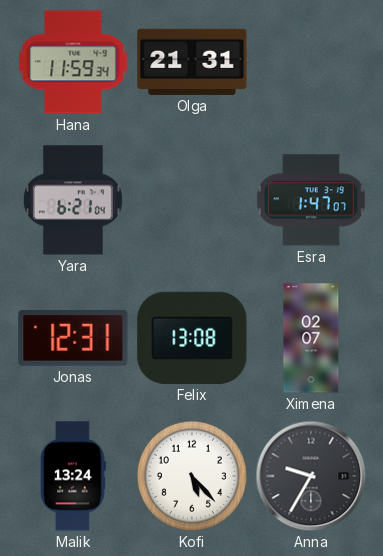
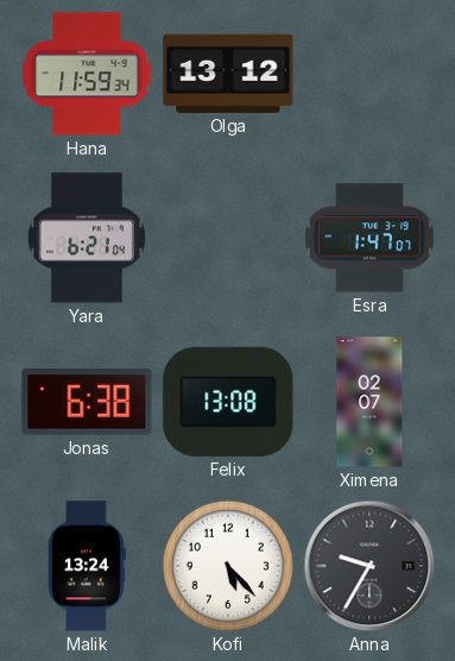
Olga: 21:31 -> 13:12 (228, 74)
Jonas: 12:31 -> 6:38 (87, 403)
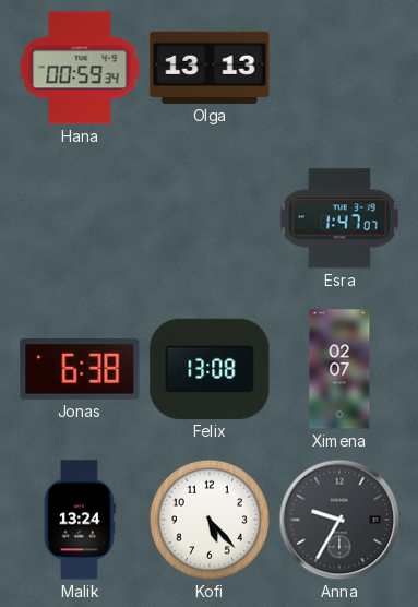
Hana: 11:59 -> 00:59 (80, 68)
Olga: 13:12 -> 13:13 (210, 68)
Yara: 6:21 -> none (87, 238)
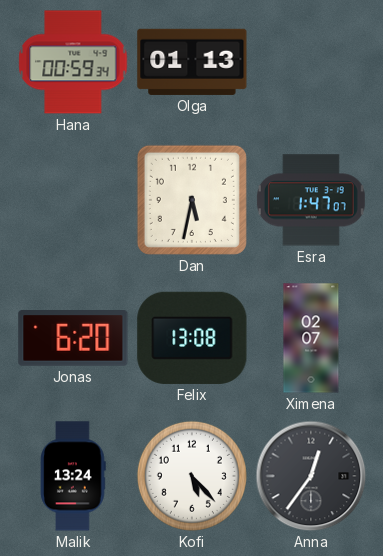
Olga: 13:13 -> 01:13 (192, 62)
Dan: none -> 5:32 (192, 200)
Jonas: 6:38 -> 6:20 (73, 339)
Anna: 9:35 -> 12:36 (311, 476)
